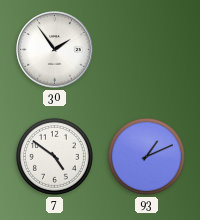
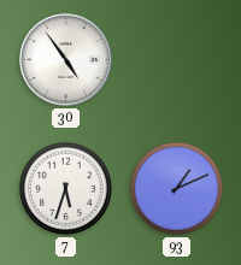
30: 1:54 -> 4:54 (66, 60)
7: 4:51 -> 5:33 (65, 188)
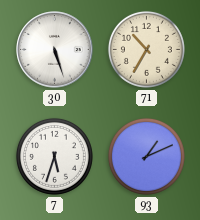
30: 4:54 -> 5:27 (55, 50)
71: none -> 10:35 (146, 49)
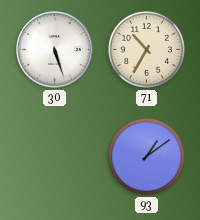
7: 5:33 -> none (54, 156)
93: 1:11 -> 1:09 (146, 156)
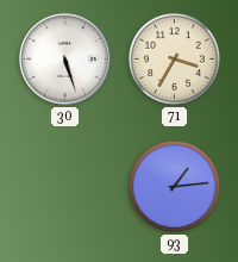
71: 10:35 -> 3:35 (174, 58)
93: 1:09 -> 1:14 (174, 186)
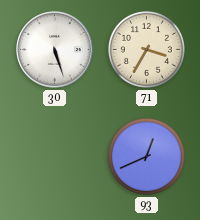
93: 1:14 -> 12:41 (146, 156)
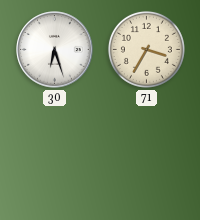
30: 5:27 -> 6:27 (55, 50)
93: 12:41 -> none (146, 156)
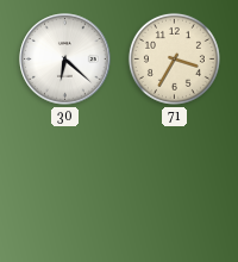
30: 6:27 -> 6:22 (65, 60)
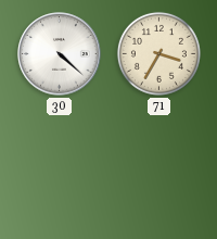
30: 6:22 -> 4:22 (60, 54)
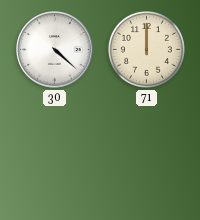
71: 3:35 -> 12:00 (146, 49)
